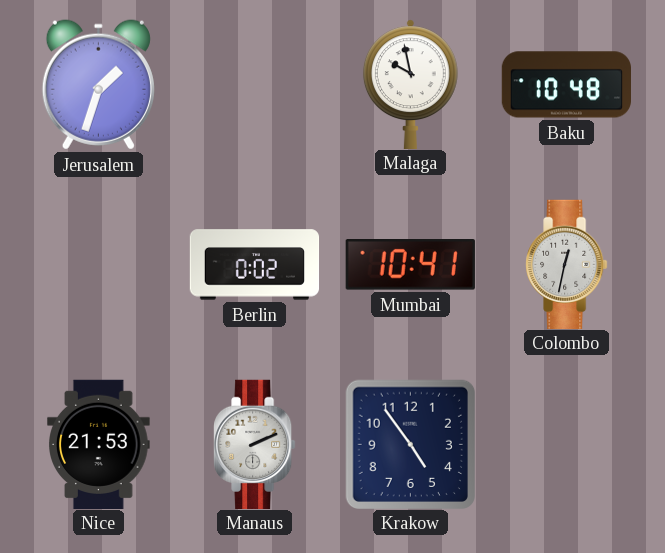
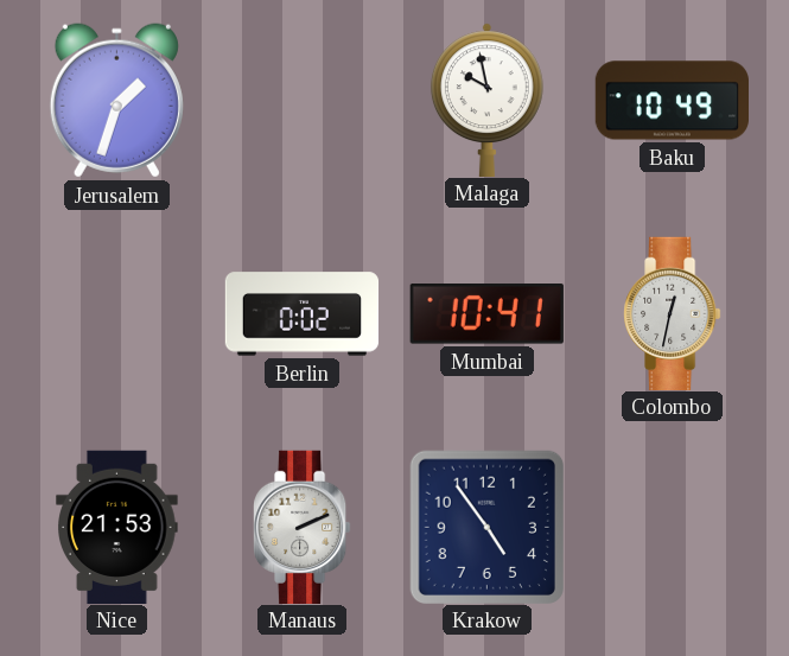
Baku: 10:48 -> 10:49 (672, 101)
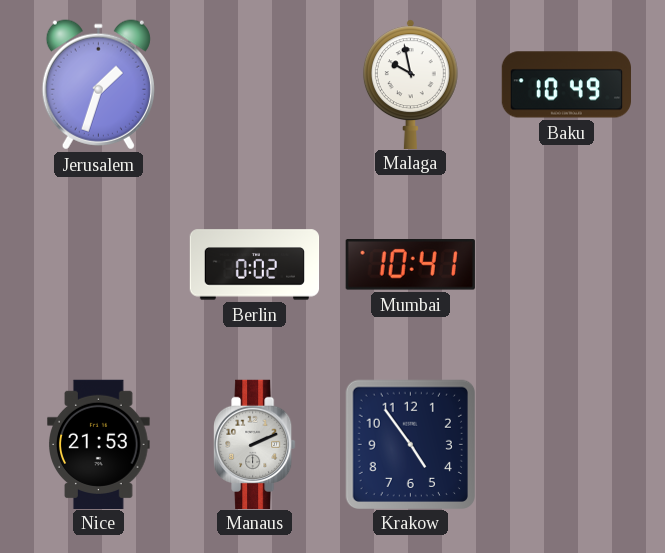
Colombo: 12:32 -> none (673, 313)
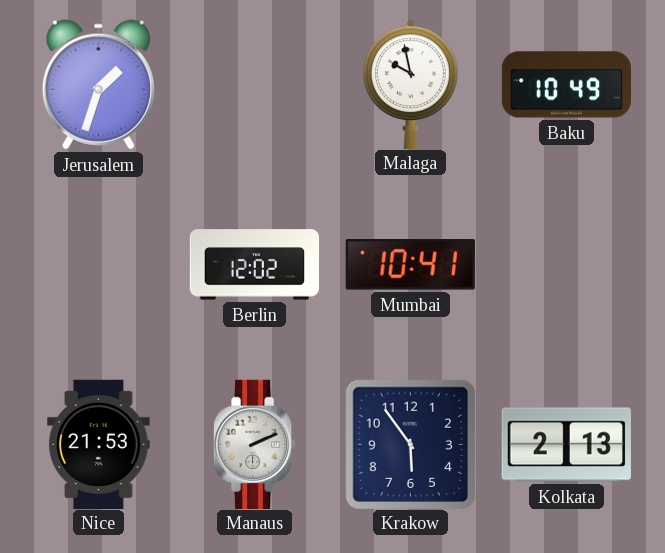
Berlin: 0:02 -> 12:02 (255, 265)
Krakow: 4:54 -> 5:54 (410, 444)
Kolkata: none -> 2:13 (566, 445)
